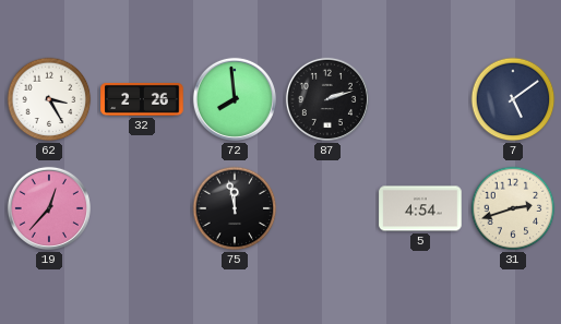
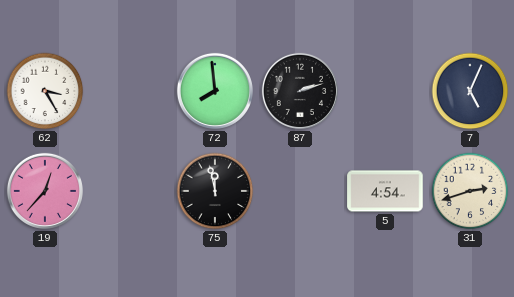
32: 2:26 -> none (142, 99)
7: 5:09 -> 5:04 (470, 91)
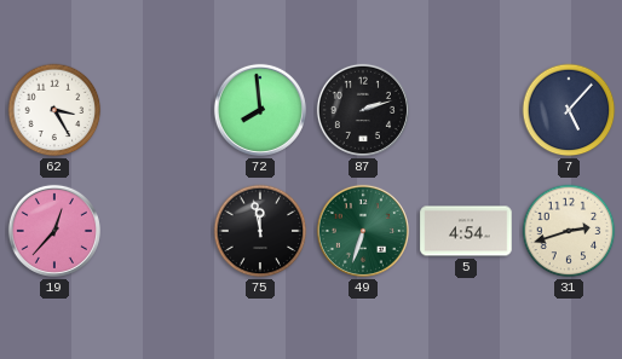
7: 5:04 -> 5:07 (569, 110)
49: none -> 6:33 (363, 231)
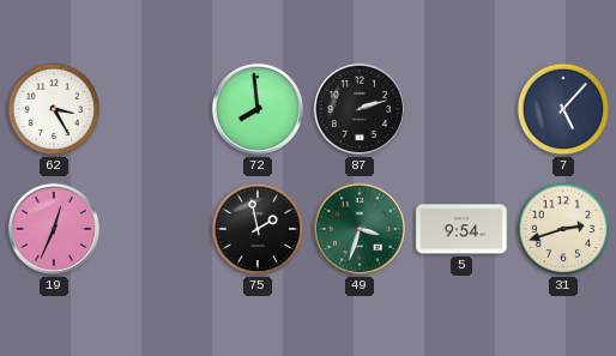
19: 12:37 -> 12:34 (54, 229)
75: 11:58 -> 1:58 (258, 229)
49: 6:33 -> 3:33 (360, 229)
5: 4:54 -> 9:54 (461, 229)
